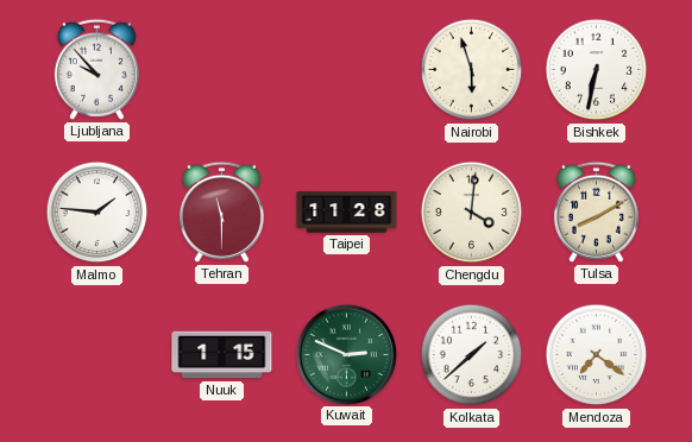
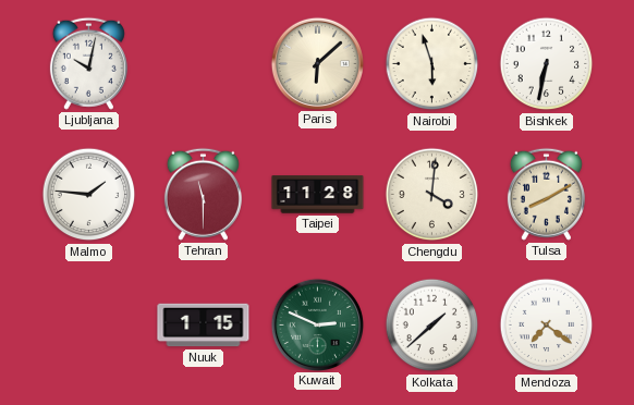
Ljubljana: 9:53 -> 10:02 (88, 63)
Paris: none -> 6:08 (317, 63)
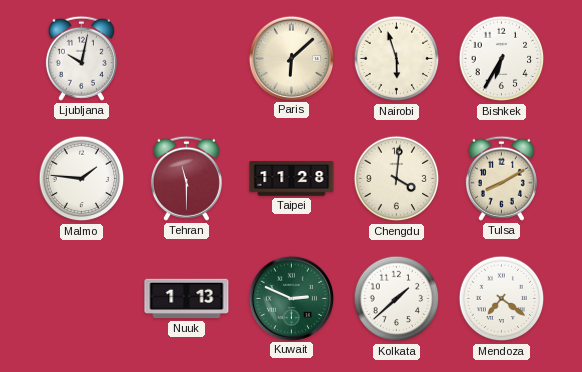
Bishkek: 6:32 -> 6:35 (502, 59)
Nuuk: 1:15 -> 1:13 (187, 299)
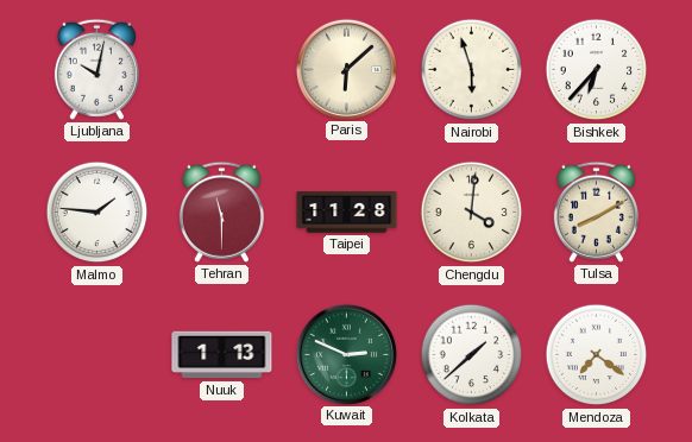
Bishkek: 6:35 -> 6:37 (597, 70)
